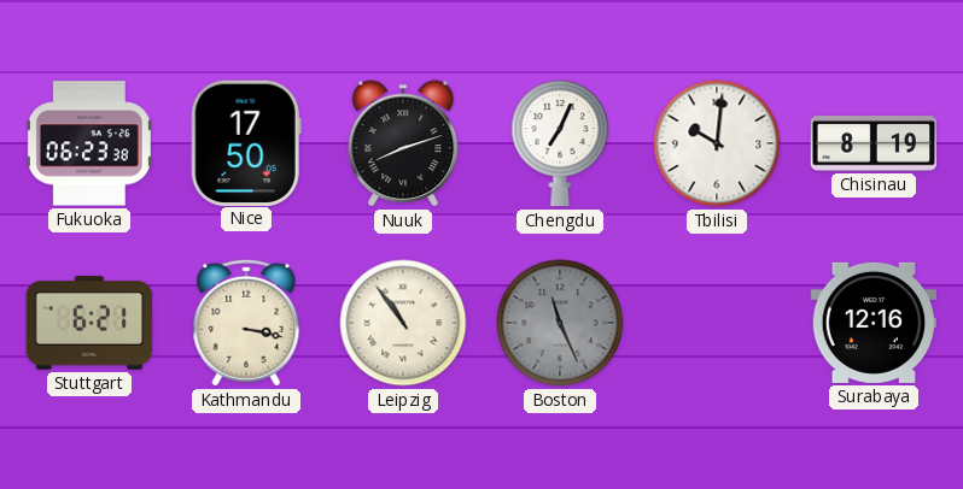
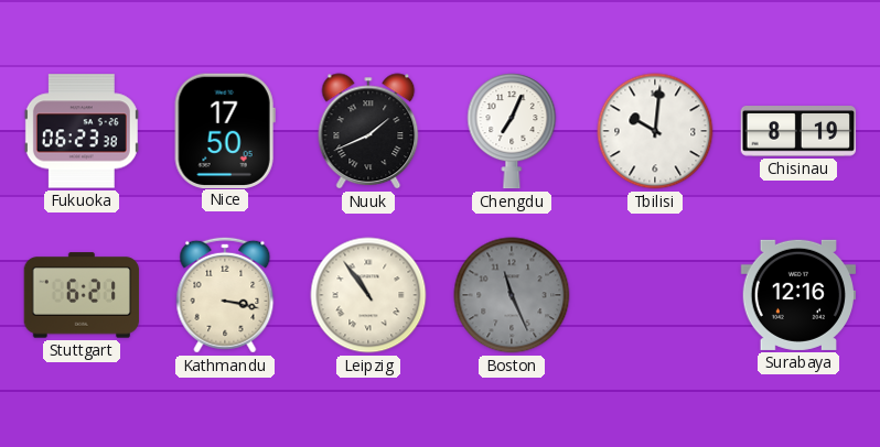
Nuuk: 8:12 -> 1:41 (368, 131)
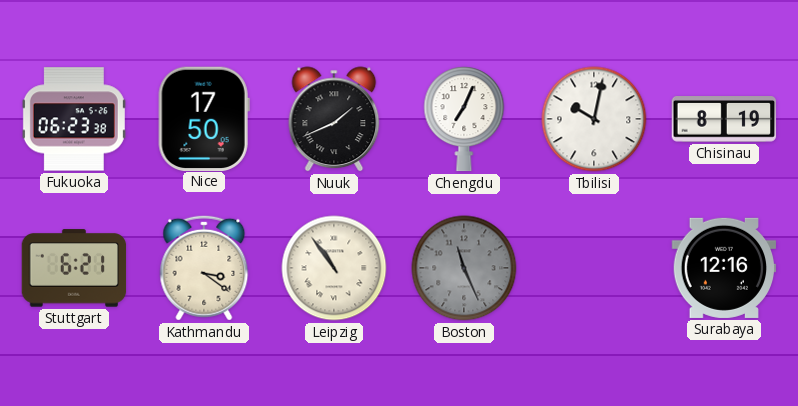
Tbilisi: 10:01 -> 10:02 (594, 119)
Kathmandu: 3:17 -> 3:21 (204, 268)
